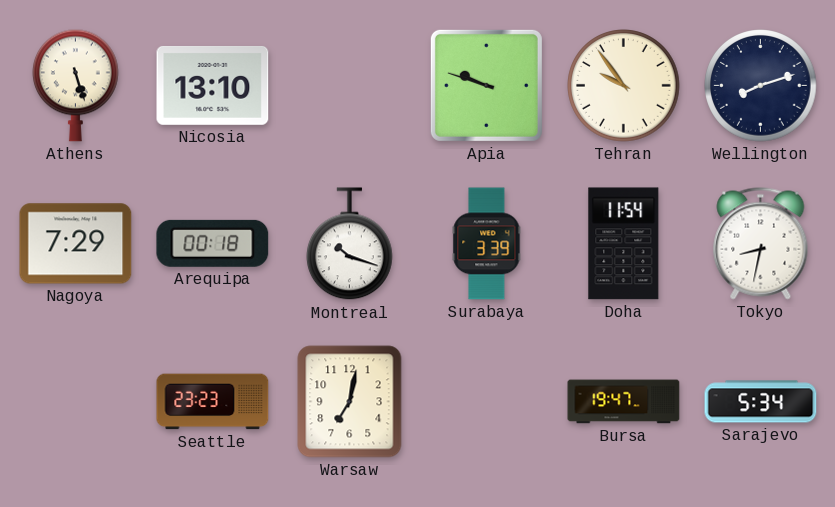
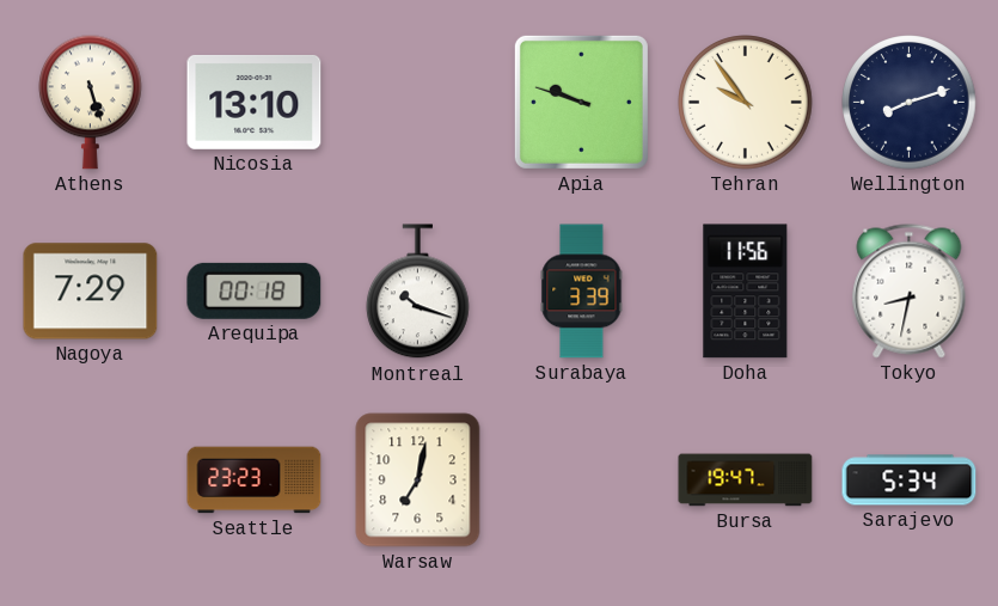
Doha: 11:54 -> 11:56 (746, 292)
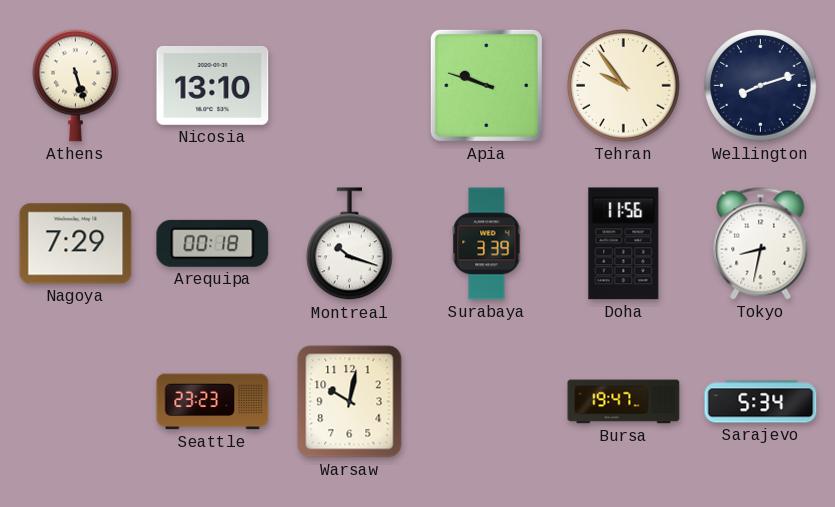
Warsaw: 7:02 -> 10:02 (350, 402)
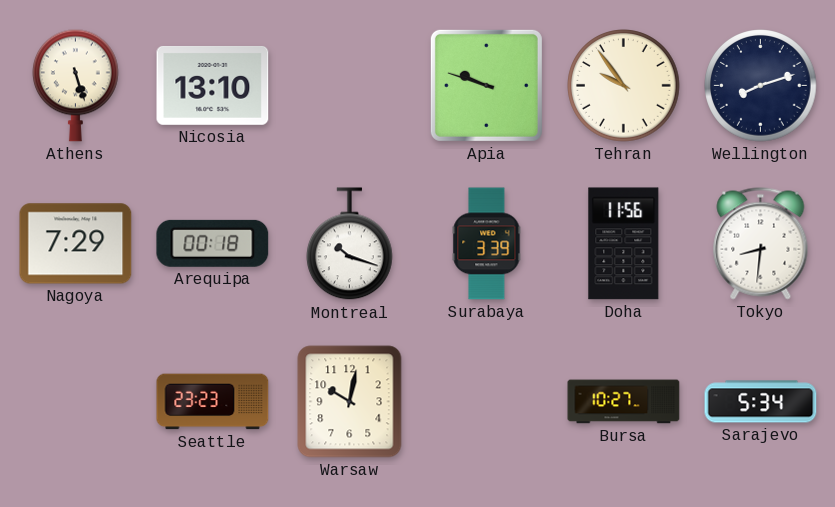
Tokyo: 8:32 -> 8:31 (761, 244)
Bursa: 19:47 -> 10:27 (624, 402)
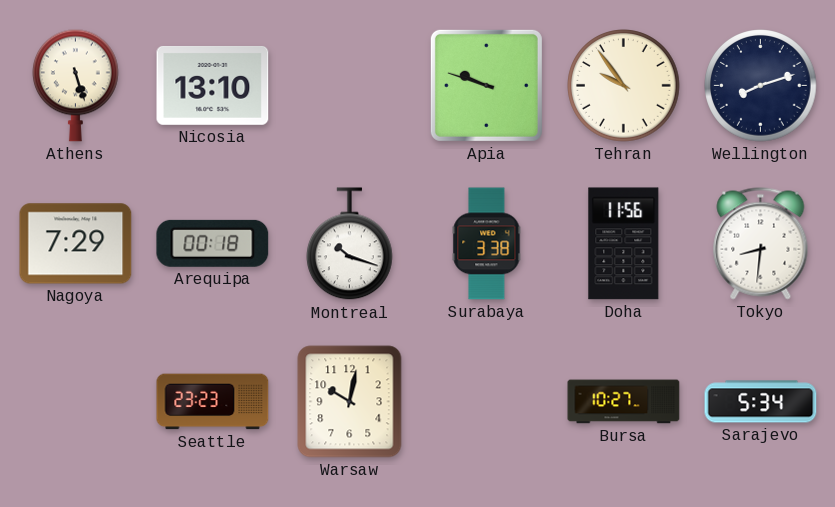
Surabaya: 3:39 -> 3:38 (487, 244)
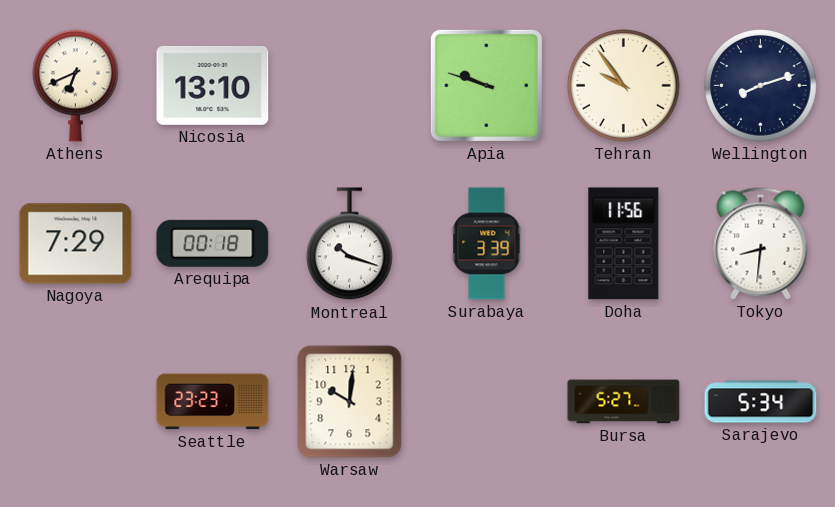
Athens: 5:27 -> 6:41 (76, 85)
Surabaya: 3:38 -> 3:39 (487, 244)
Warsaw: 10:02 -> 10:01 (350, 402)
Bursa: 10:27 -> 5:27 (624, 402)
